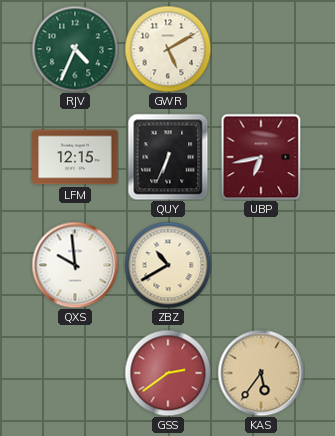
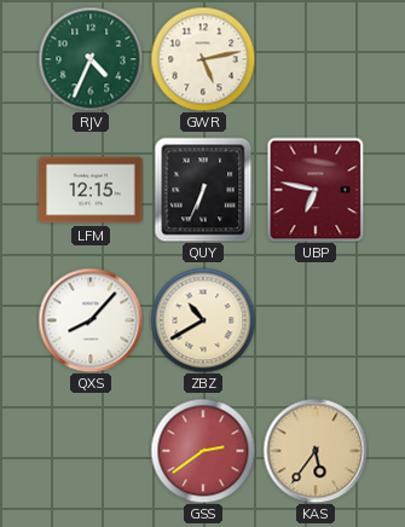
GWR: 5:10 -> 5:13 (203, 59)
UBP: 6:43 -> 6:47 (316, 190)
QXS: 9:59 -> 8:07 (91, 320)
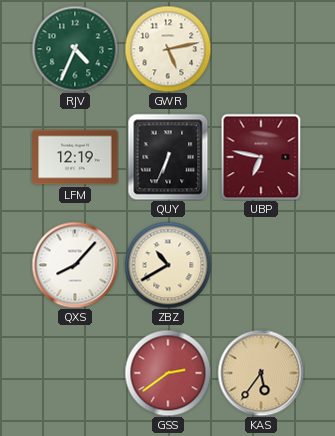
LFM: 12:15 -> 12:19 (75, 157)
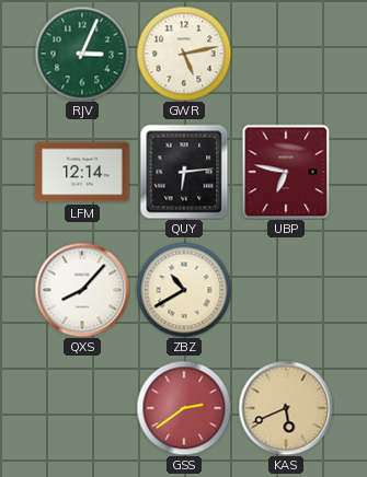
RJV: 4:34 -> 3:04 (82, 54)
LFM: 12:19 -> 12:14 (82, 172)
QUY: 6:34 -> 6:14 (184, 172)
KAS: 5:36 -> 5:41 (286, 408)
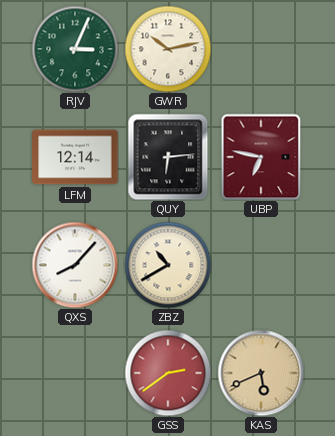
GWR: 5:13 -> 10:13 (168, 49)
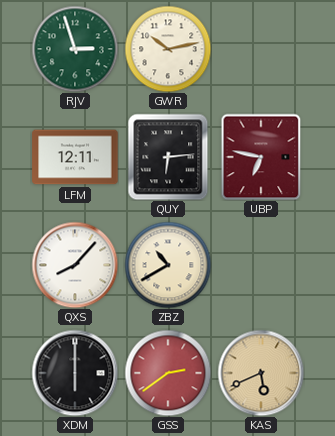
RJV: 3:04 -> 2:57 (75, 49)
LFM: 12:14 -> 12:11 (75, 157)
XDM: none -> 6:00 (75, 373)
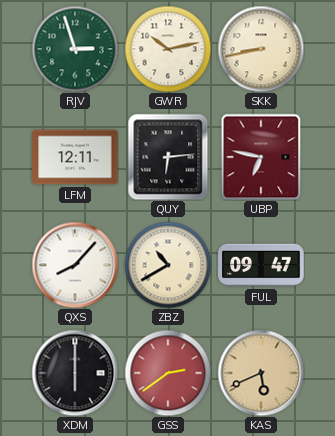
SKK: none -> 8:43 (261, 49)
FUL: none -> 09:47 (261, 265)
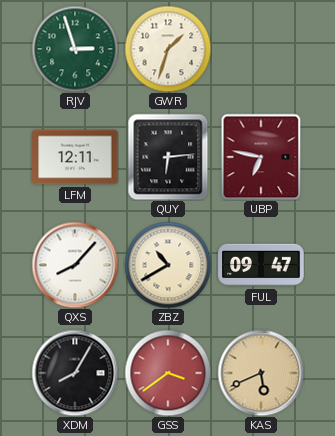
GWR: 10:13 -> 1:33 (168, 49)
SKK: 8:43 -> none (261, 49)
XDM: 6:00 -> 8:05 (75, 373)
GSS: 2:39 -> 3:39 (168, 373)
